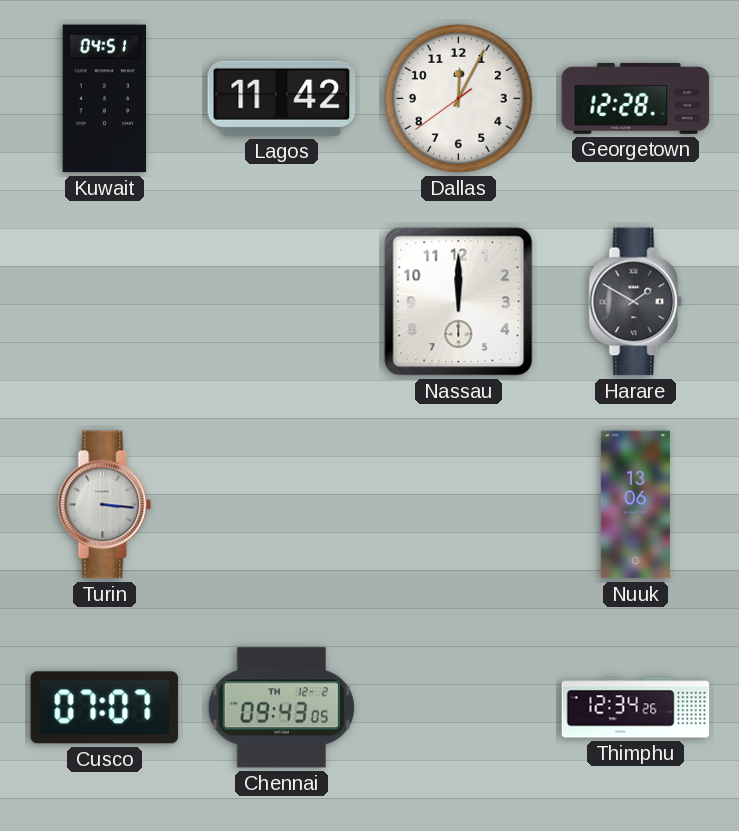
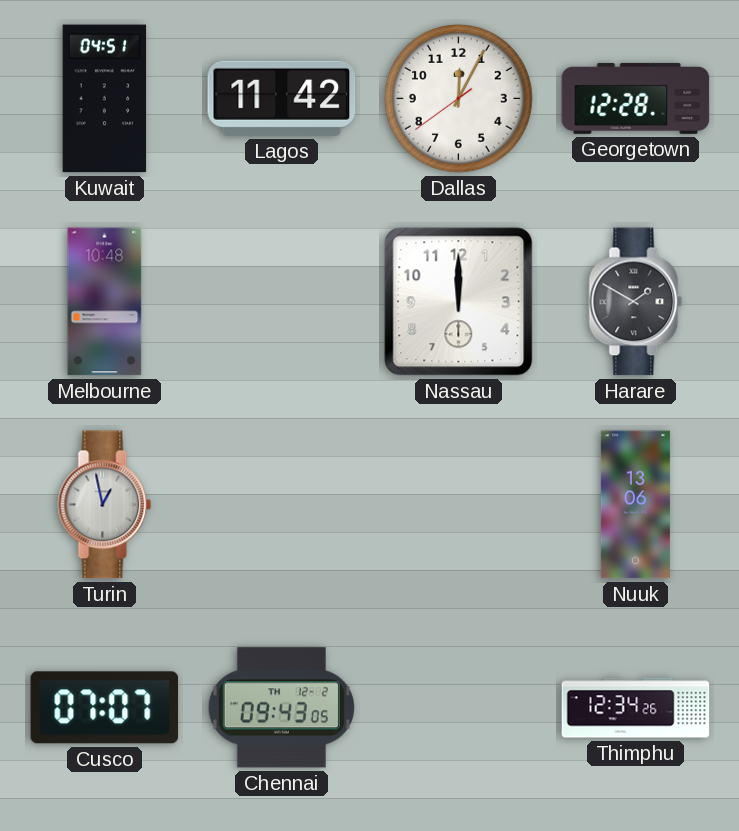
Melbourne: none -> 10:48 (105, 302)
Turin: 3:16 -> 12:58 (105, 505)
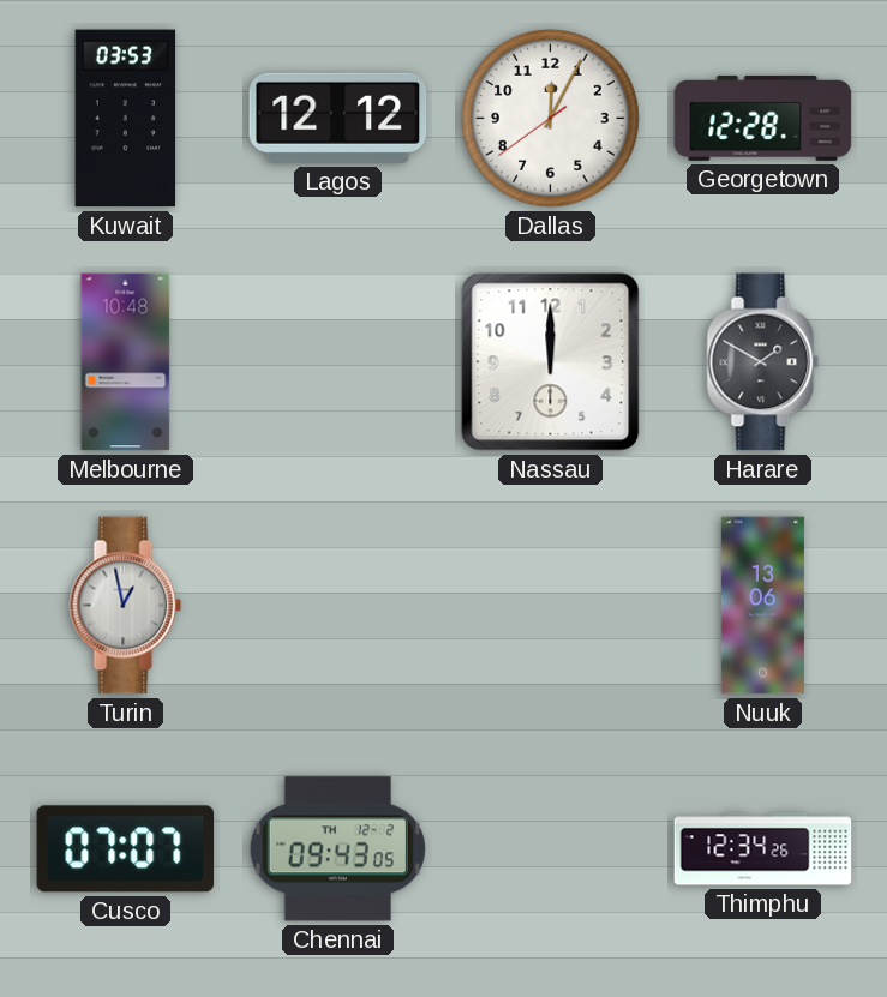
Kuwait: 04:51 -> 03:53 (126, 119)
Lagos: 11:42 -> 12:12 (338, 118)
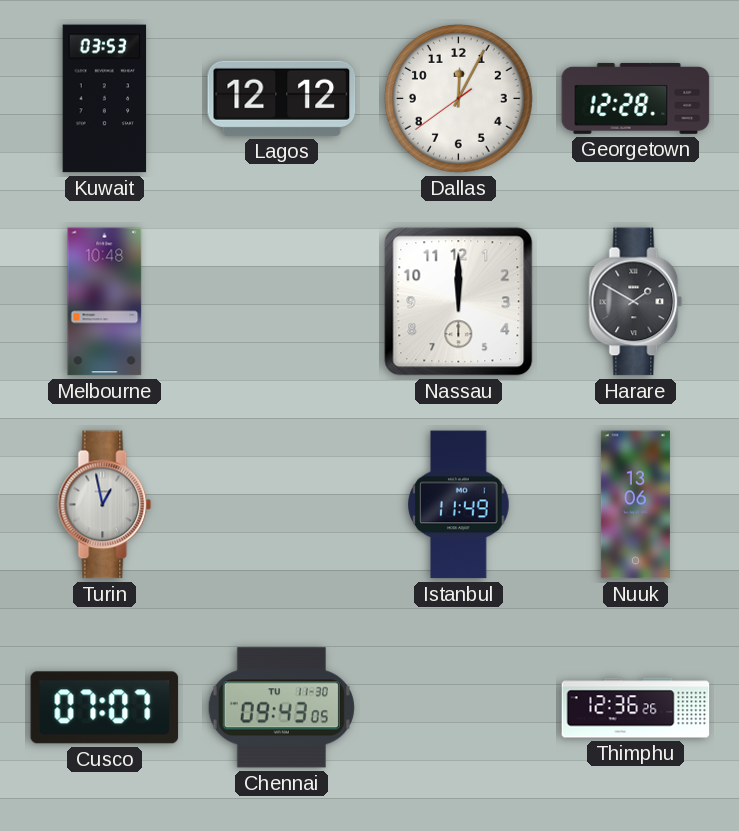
Istanbul: none -> 11:49 (459, 505)
Chennai date: TH 12-2 -> TU 11-30 (281, 708)
Thimphu: 12:34 -> 12:36 (636, 708)
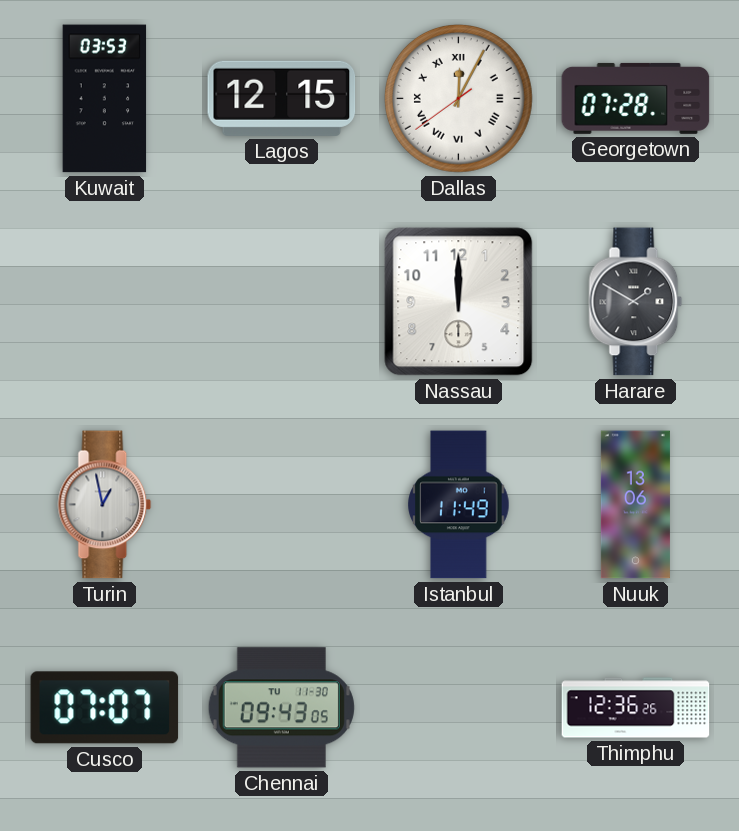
Lagos: 12:12 -> 12:15 (282, 98)
Dallas numerals: Arabic -> Roman (459, 99)
Georgetown: 12:28 -> 07:28 (636, 98)
Melbourne: 10:48 -> none (105, 302)
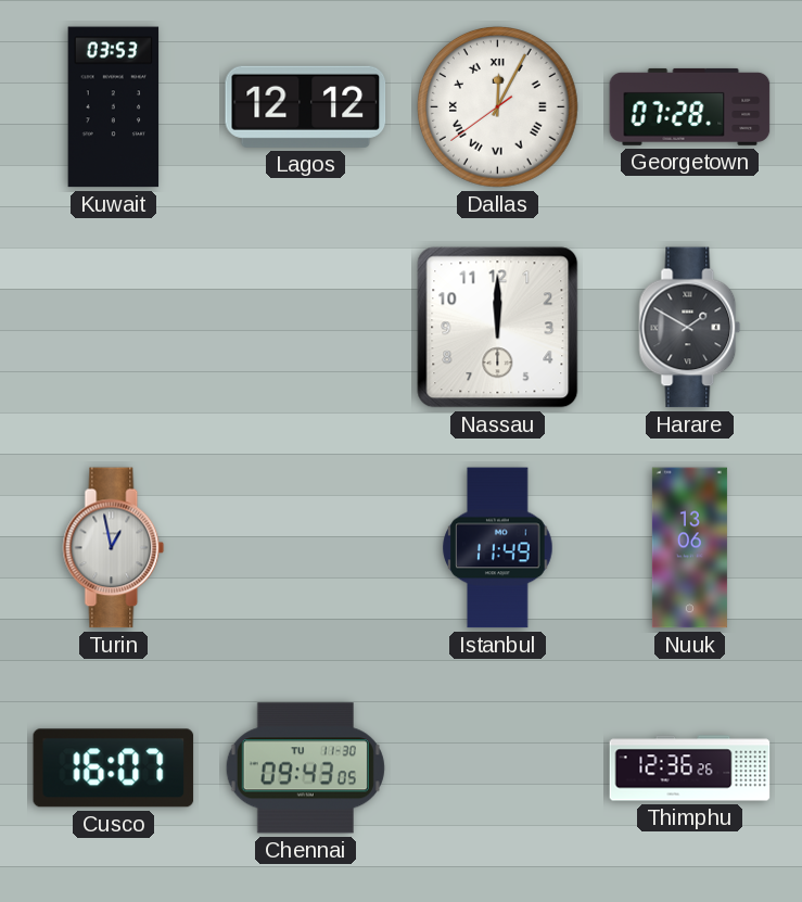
Lagos: 12:15 -> 12:12 (306, 106)
Cusco: 07:07 -> 16:07 (114, 768)
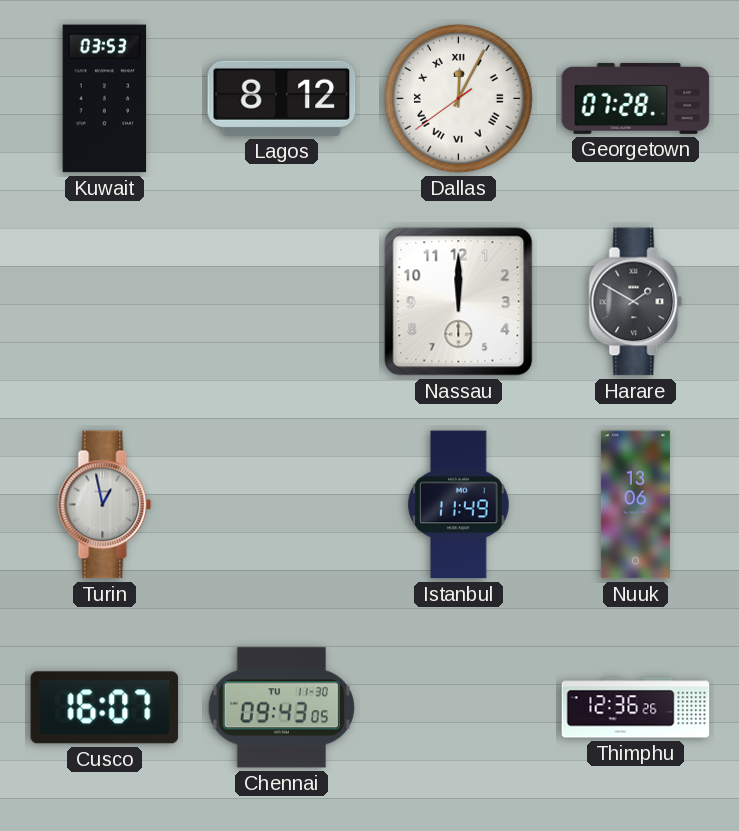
Lagos: 12:12 -> 8:12 (282, 98)
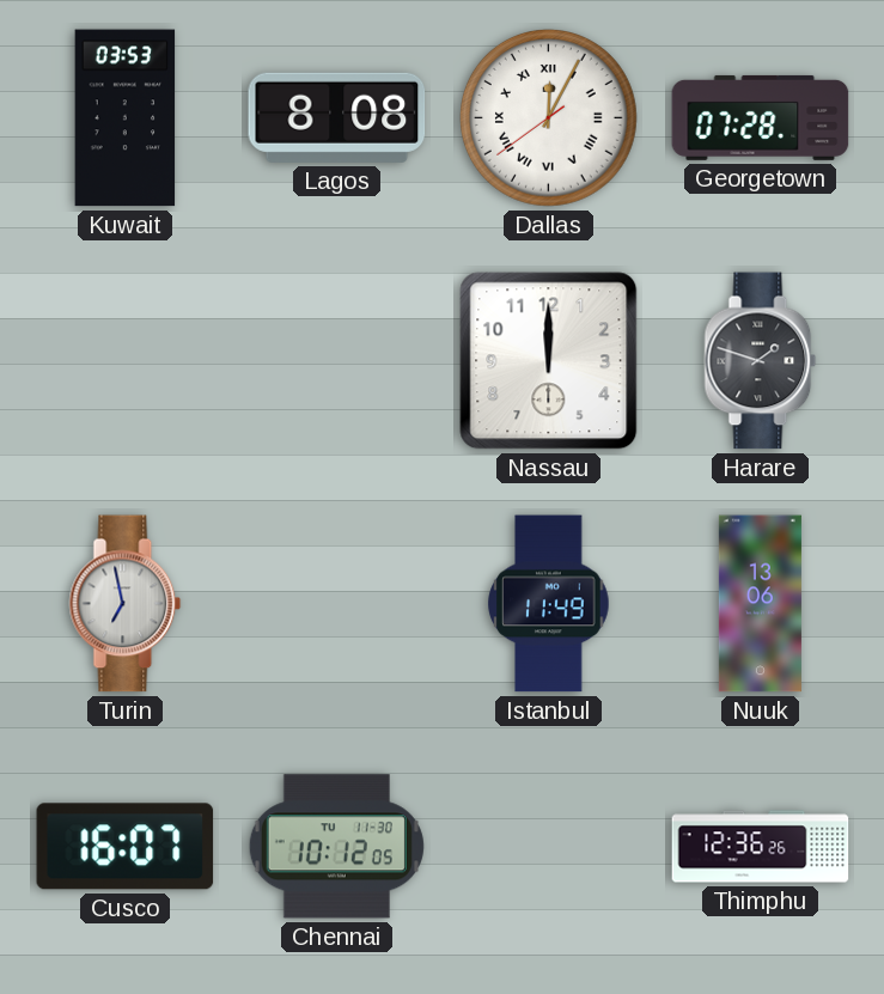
Lagos: 8:12 -> 8:08 (337, 117)
Harare: 1:50 -> 1:48 (761, 361)
Turin: 12:58 -> 6:58 (126, 604)
Chennai: 09:43 -> 10:12 (336, 847)
